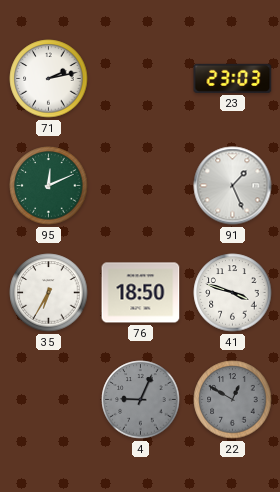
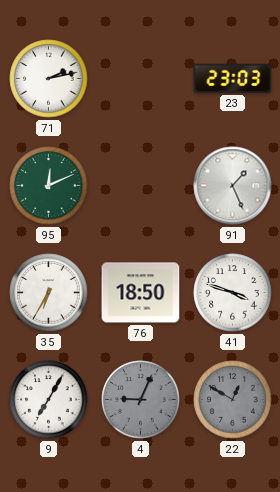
9: none -> 7:05 (49, 400)
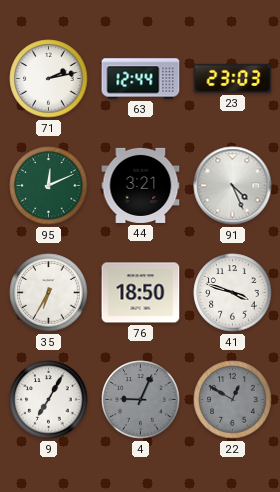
63: none -> 12:44 (141, 79)
44: none -> 3:21 (141, 185)
91: 1:26 -> 4:26 (233, 186)
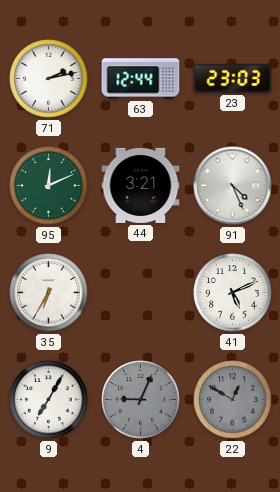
76: 18:50 -> none (141, 293)
41: 3:48 -> 5:11 (233, 293)
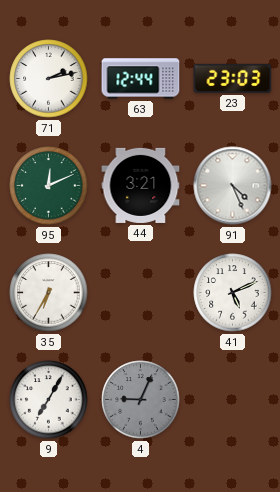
22: 12:50 -> none (233, 400)
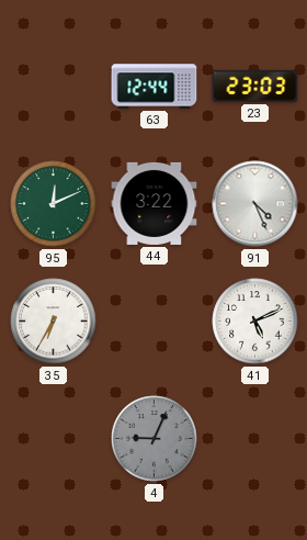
71: 2:13 -> none (49, 79)
44: 3:21 -> 3:22 (155, 203)
9: 7:05 -> none (49, 400)
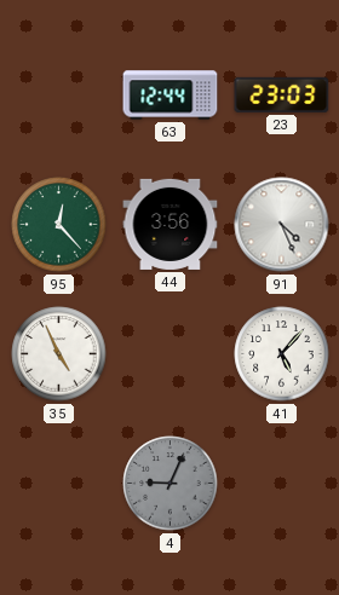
95: 12:11 -> 12:23 (59, 225)
44: 3:22 -> 3:56 (171, 224)
35: 6:35 -> 4:56 (59, 354)
41: 5:11 -> 5:07 (282, 354)
